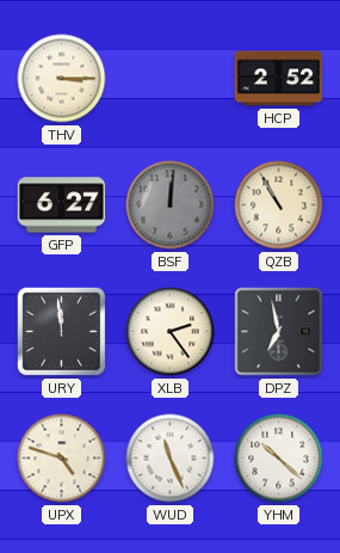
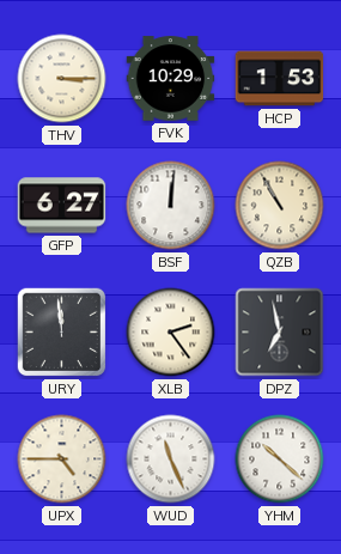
FVK: none -> 10:29 (171, 79)
HCP: 2:52 -> 1:53 (280, 79)
BSF dial: grey -> white (171, 206)
UPX: 4:48 -> 4:45 (62, 459)
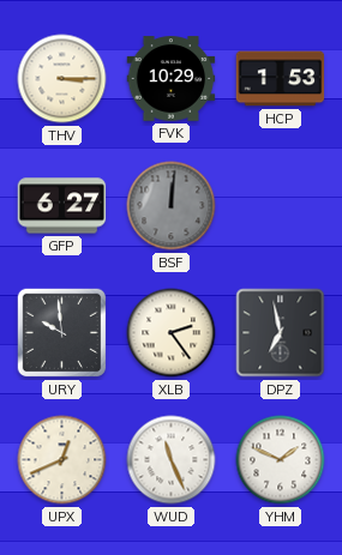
BSF dial: white -> grey (172, 206)
QZB: 10:55 -> none (280, 206)
URY: 11:59 -> 9:59 (62, 333)
UPX: 4:45 -> 12:41 (62, 460)
YHM: 10:22 -> 1:49 (281, 460)
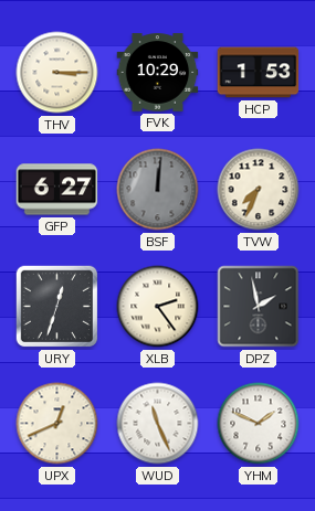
TVW: none -> 7:34 (259, 190)
URY: 9:59 -> 12:33 (57, 307)
DPZ: 6:58 -> 1:58 (259, 307)
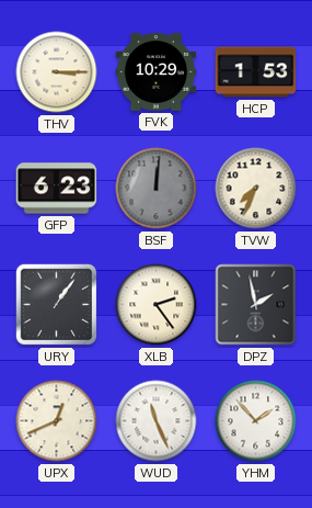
GFP: 6:27 -> 6:23 (57, 189)
URY: 12:33 -> 1:06 (57, 305)
YHM: 1:49 -> 1:53 (256, 421)
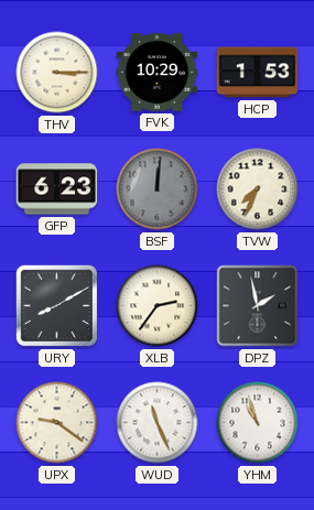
URY: 1:06 -> 8:10 (57, 306)
XLB: 2:24 -> 2:36 (158, 306)
UPX: 12:41 -> 9:21 (57, 423)
YHM: 1:53 -> 10:57 (258, 423)
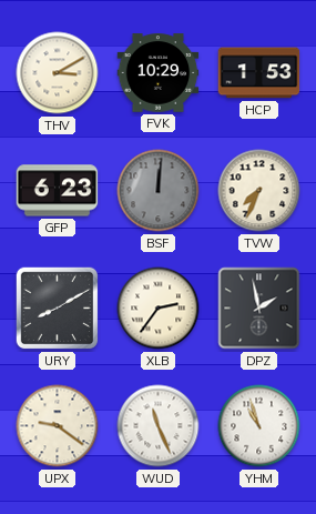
THV: 3:15 -> 3:10 (58, 73)
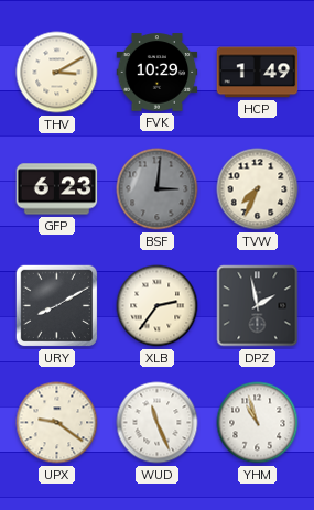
HCP: 1:53 -> 1:49 (258, 73)
BSF: 12:01 -> 3:01 (158, 189)
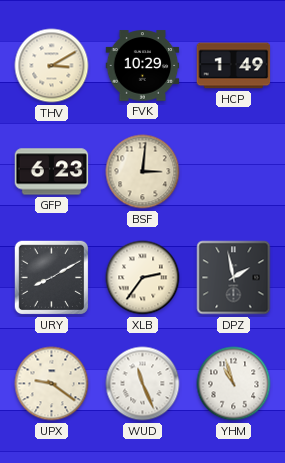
BSF dial: grey -> cream (143, 172)
TVW: 7:34 -> none (258, 189)
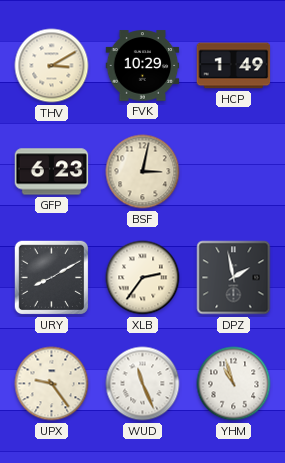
BSF: 3:01 -> 3:02 (143, 172)
UPX: 9:21 -> 9:24 (52, 384)
